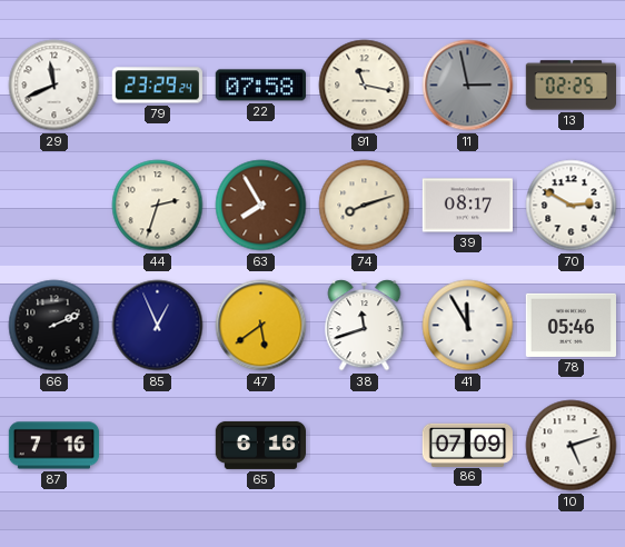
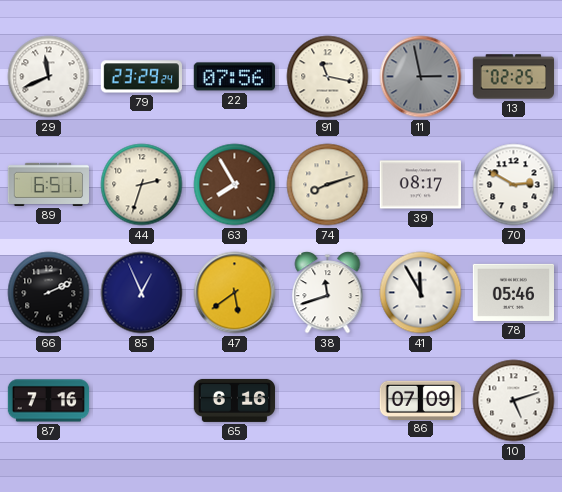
22: 07:58 -> 07:56 (234, 77)
89: none -> 6:51 (48, 184)
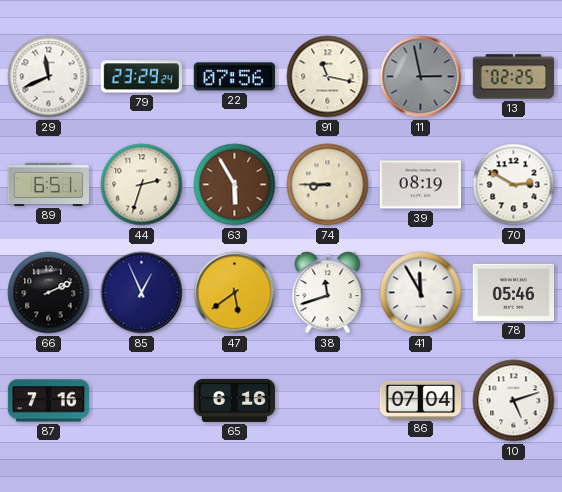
63: 7:55 -> 5:55 (235, 185)
74: 8:12 -> 8:45 (328, 185)
39: 08:17 -> 08:19 (420, 185)
86: 07:09 -> 07:04 (420, 400)
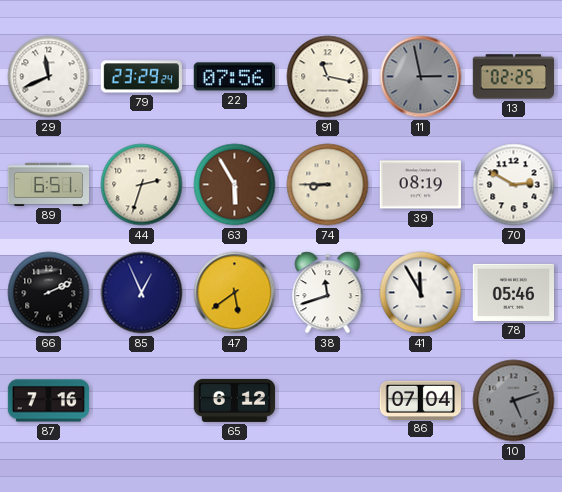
65: 6:16 -> 6:12 (234, 400)
10 dial: white -> grey (514, 401)
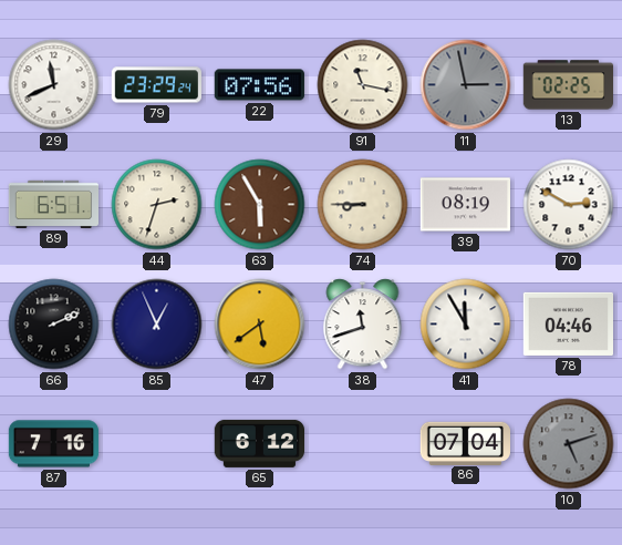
78: 05:46 -> 04:46 (568, 323)
